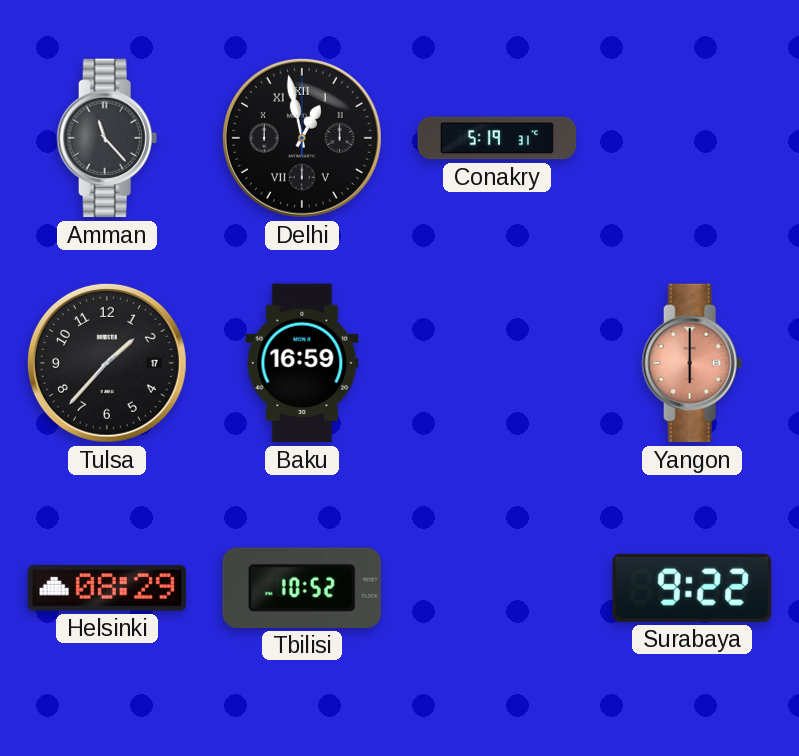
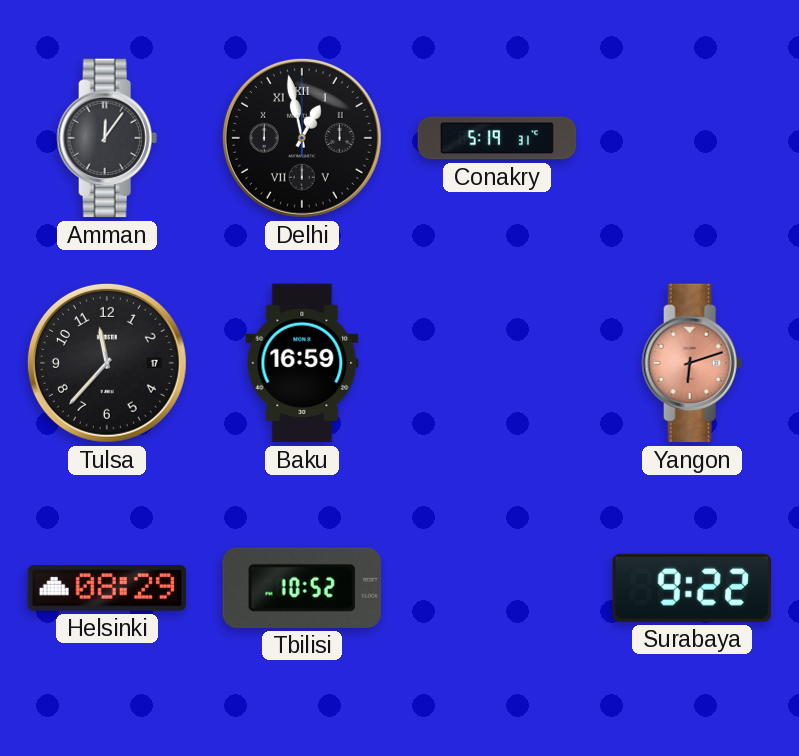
Amman: 11:23 -> 12:06 (107, 138)
Tulsa: 1:37 -> 11:37 (107, 363)
Yangon: 6:00 -> 6:12 (692, 363)
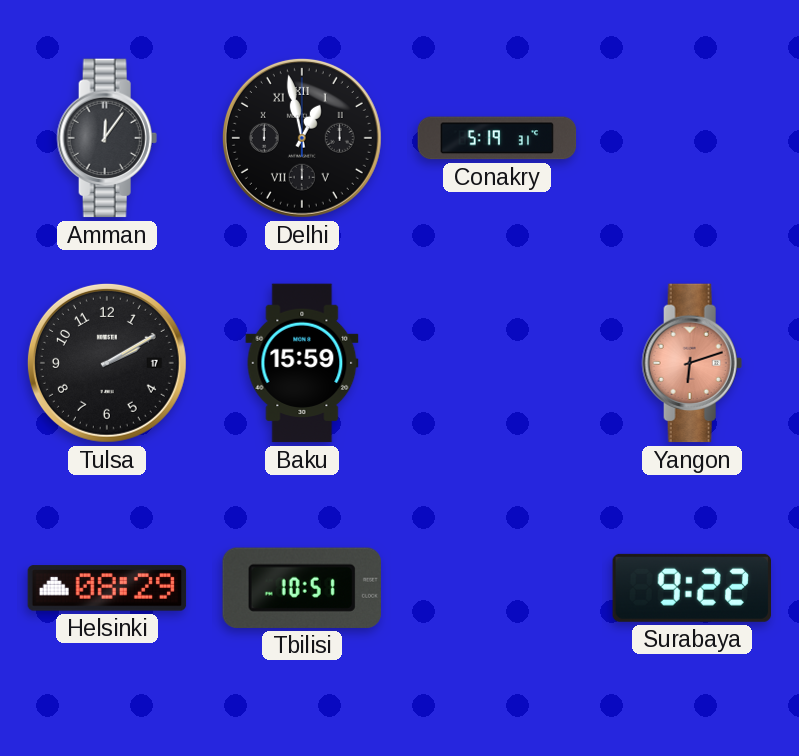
Tulsa: 11:37 -> 2:10 (107, 363)
Baku: 16:59 -> 15:59 (302, 363)
Tbilisi: 10:52 -> 10:51 (302, 588)
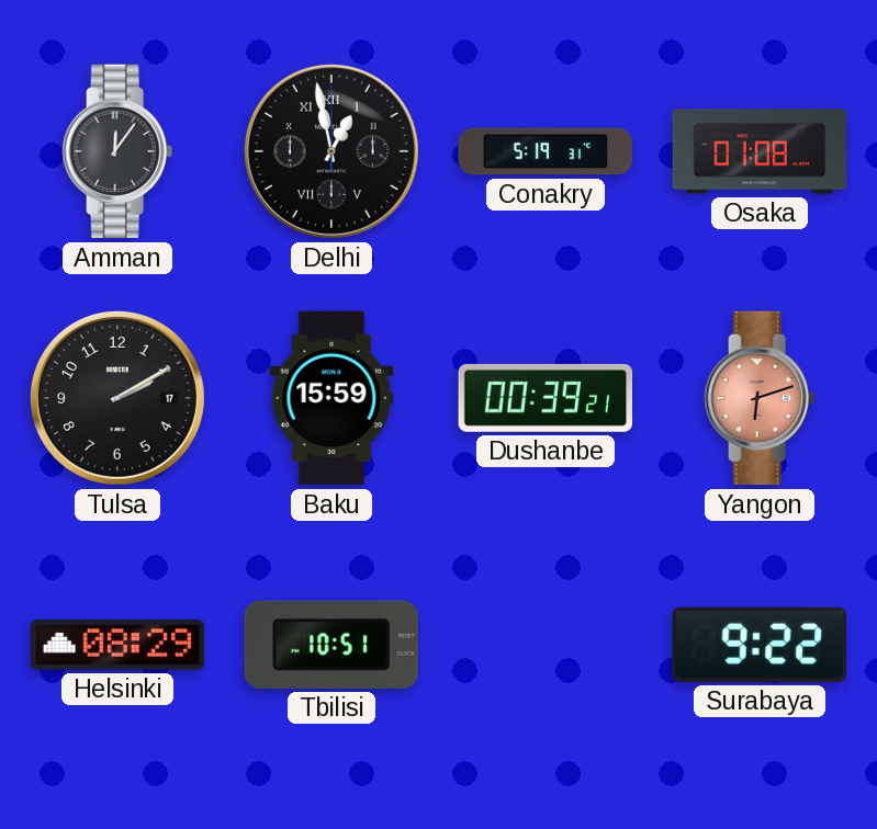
Osaka: none -> 01:08 (760, 151)
Dushanbe: none -> 00:39 (546, 398)
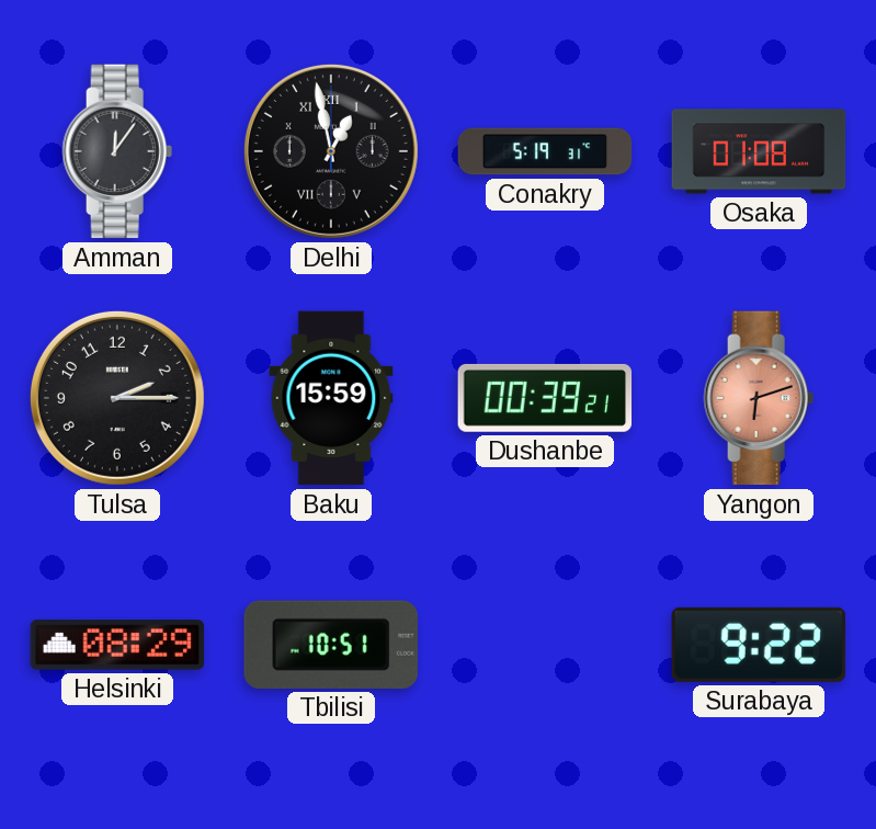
Tulsa: 2:10 -> 2:15 (117, 398)
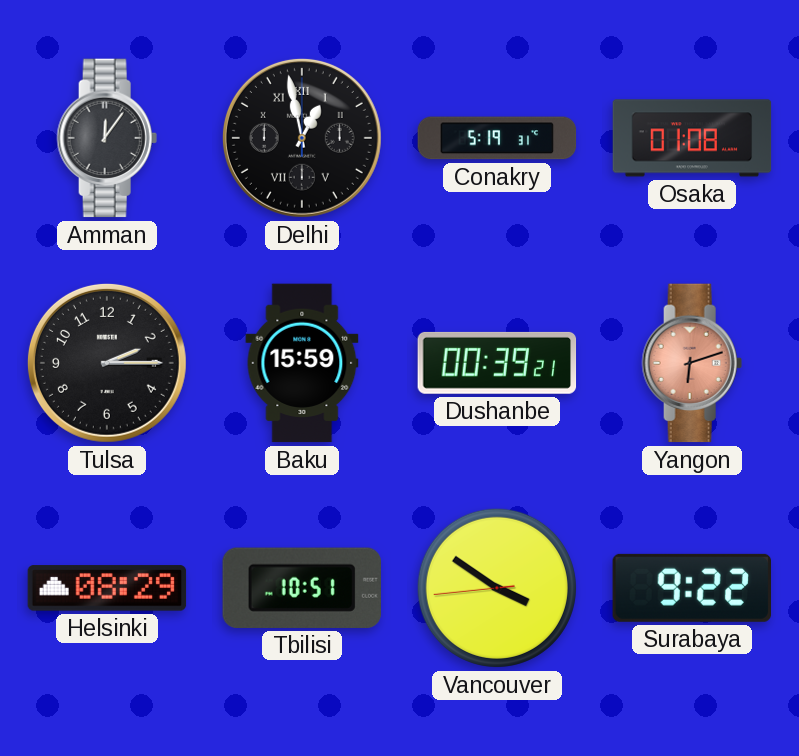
Vancouver: none -> 3:50 (497, 588)
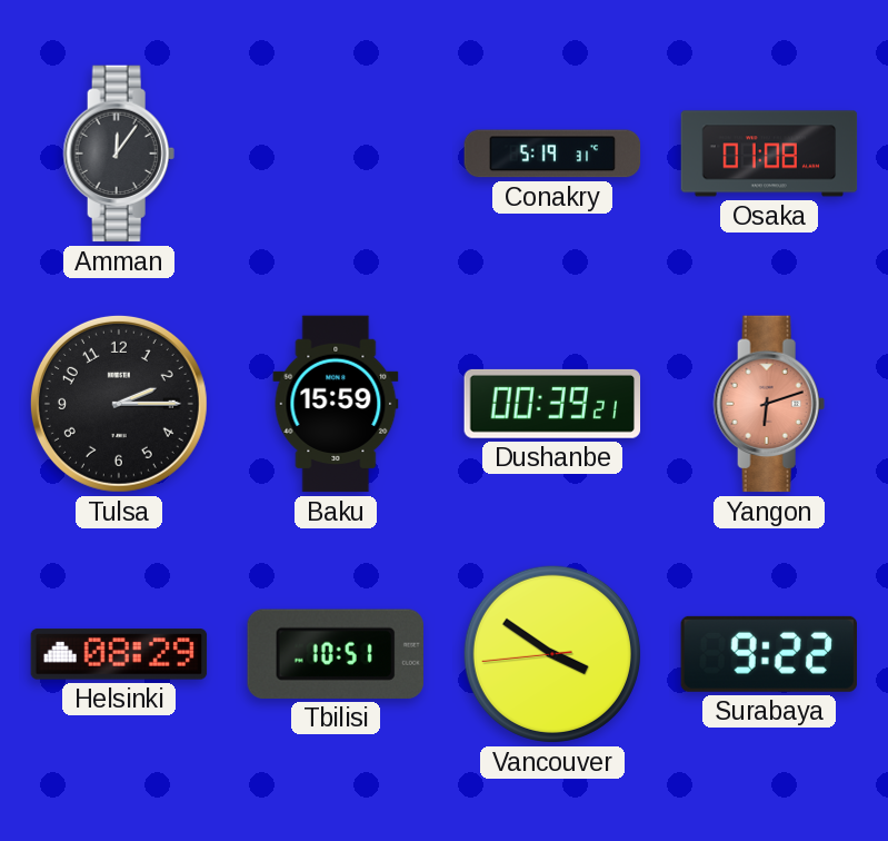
Delhi: 12:58 -> none (302, 138)
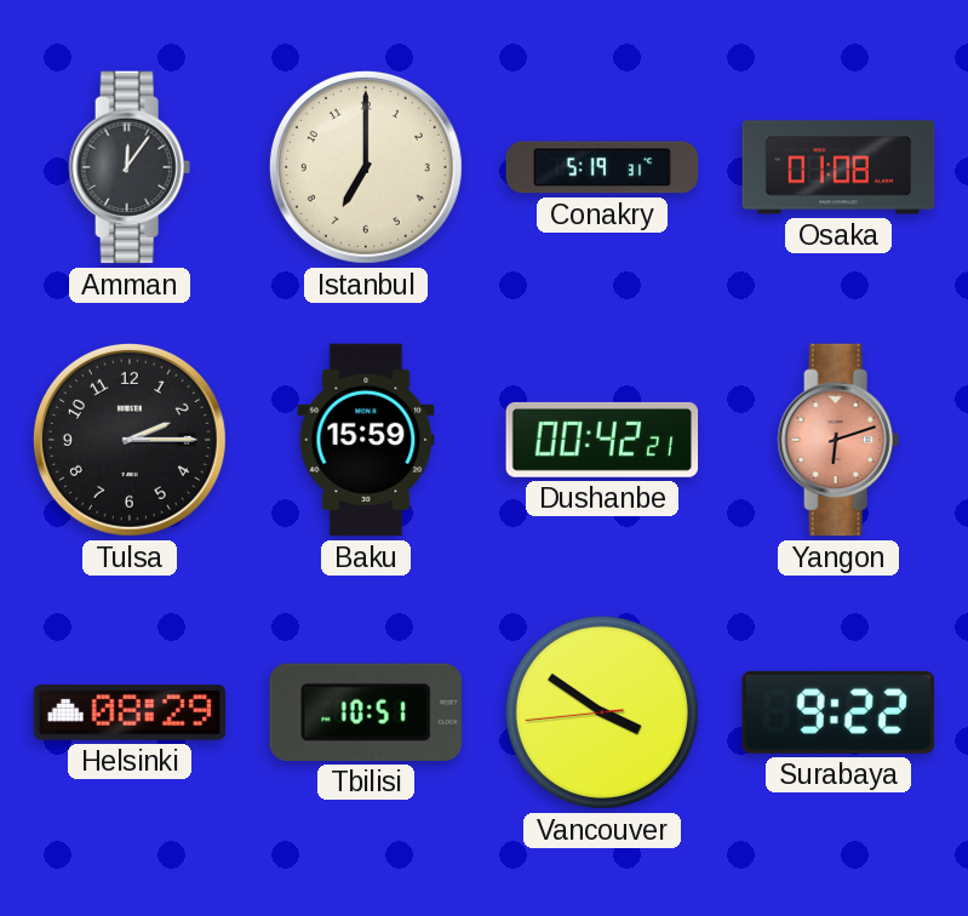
Istanbul: none -> 7:00 (366, 167)
Dushanbe: 00:39 -> 00:42 (602, 440)
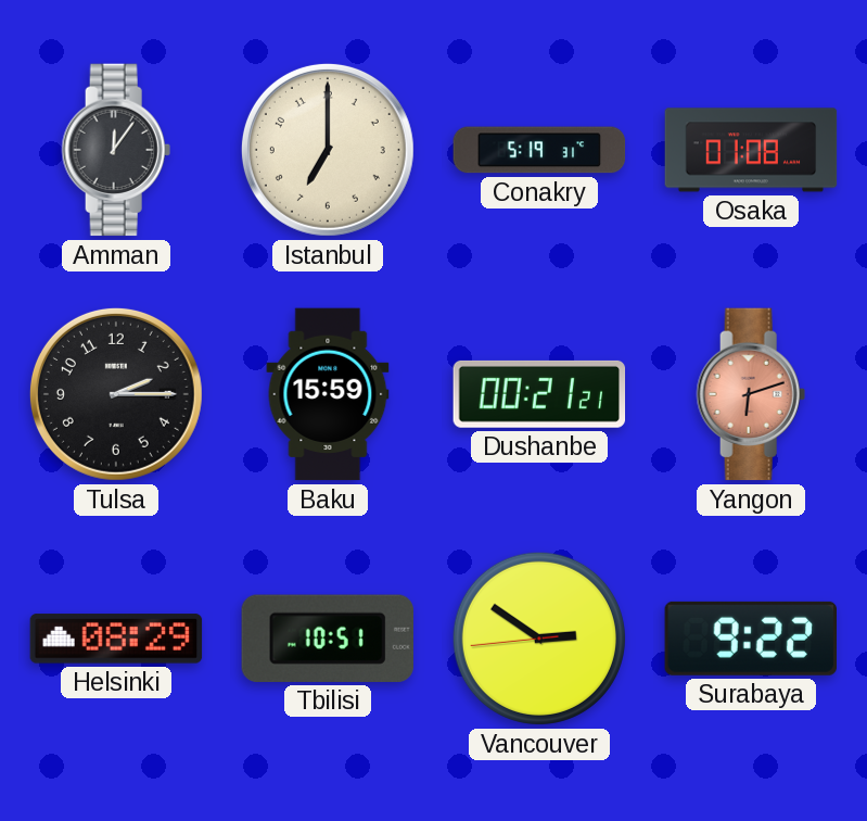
Dushanbe: 00:42 -> 00:21 (539, 394)
Vancouver: 3:50 -> 2:50 (539, 639)
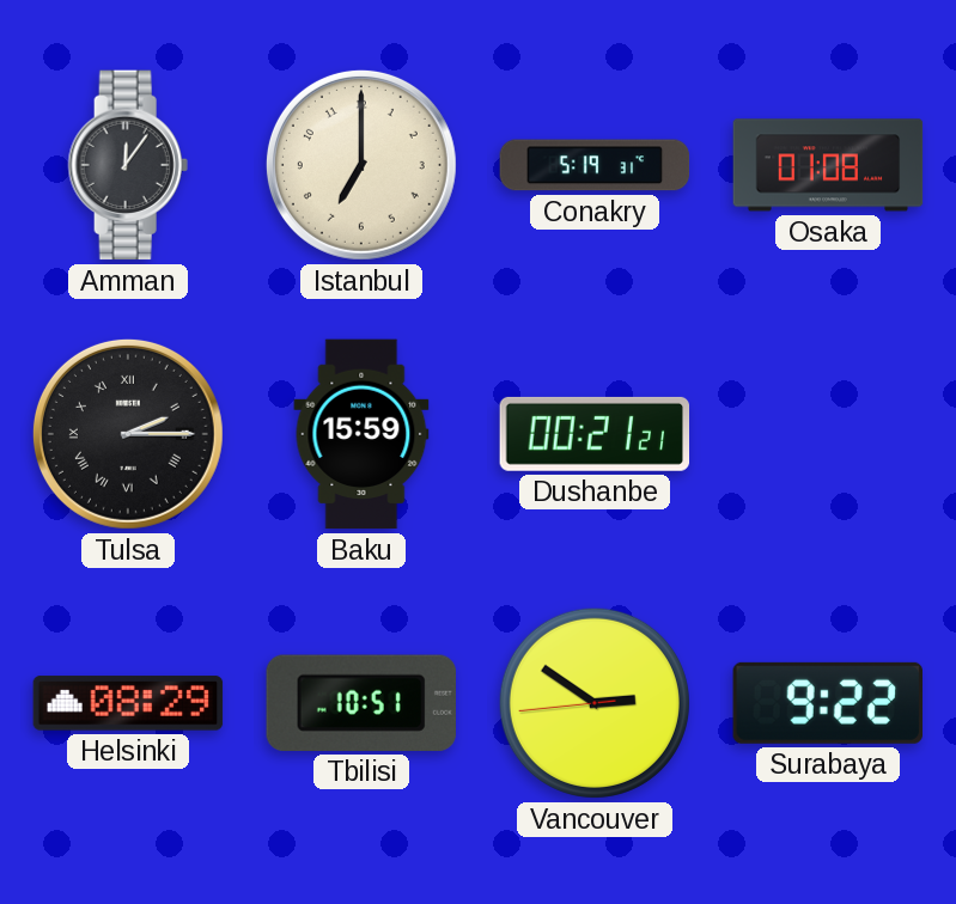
Tulsa numerals: Arabic -> Roman (128, 434)
Yangon: 6:12 -> none (751, 394)
